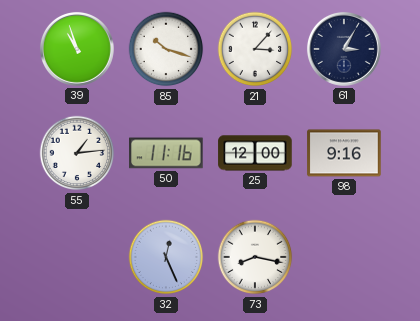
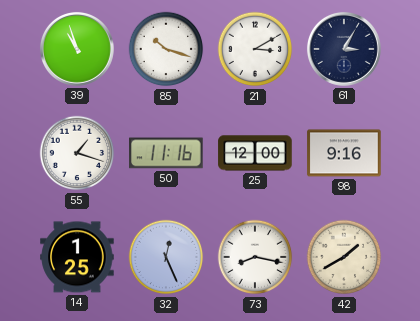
21: 3:07 -> 3:10 (255, 49)
55: 1:14 -> 1:18 (77, 153)
14: none -> 1:25 (77, 257)
42: none -> 1:40 (344, 257)
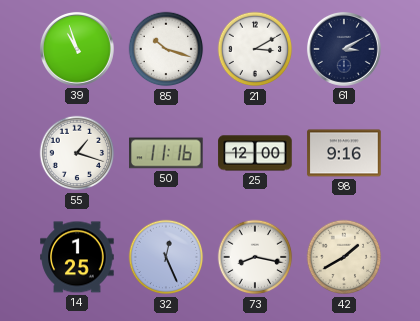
61: 3:05 -> 3:10 (344, 49)
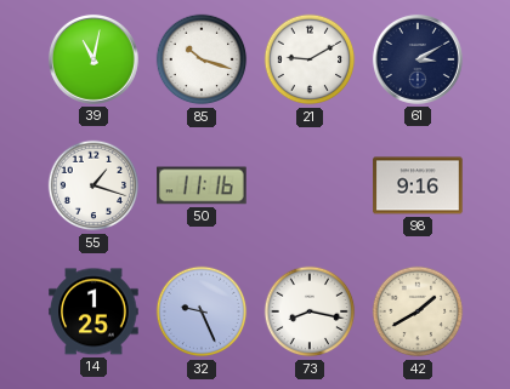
39: 10:57 -> 11:02 (93, 59)
21: 3:10 -> 9:10 (310, 59)
25: 12:00 -> none (255, 153)
32: 12:26 -> 9:26 (202, 311)
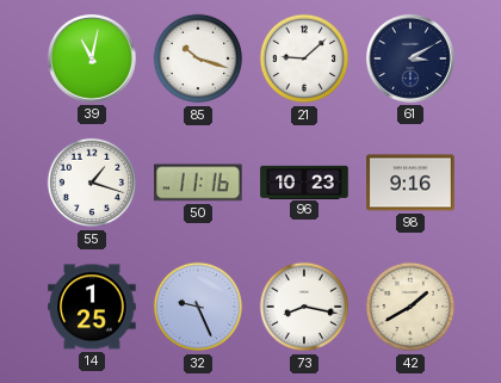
21: 9:10 -> 9:08 (304, 58)
96: none -> 10:23 (304, 181)
